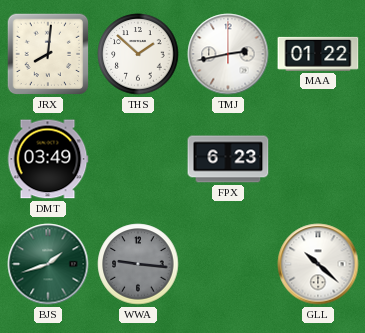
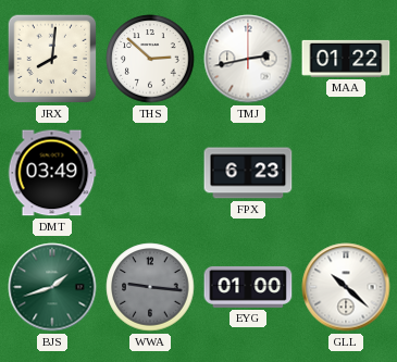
THS: 1:52 -> 2:52 (150, 59)
EYG: none -> 01:00 (248, 287)
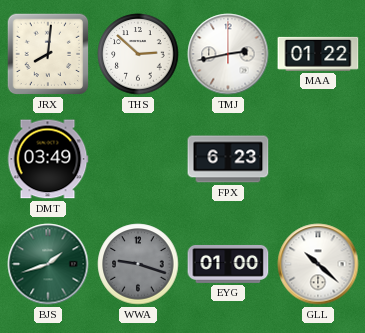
WWA: 9:16 -> 9:18 (138, 264)
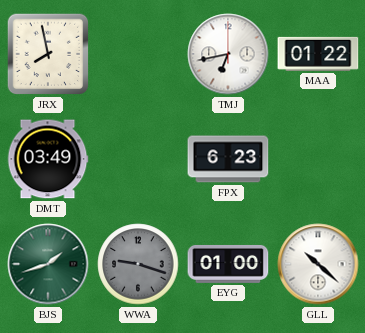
JRX: 8:01 -> 7:58 (48, 54)
THS: 2:52 -> none (138, 54)
TMJ: 2:43 -> 6:43 (228, 54)
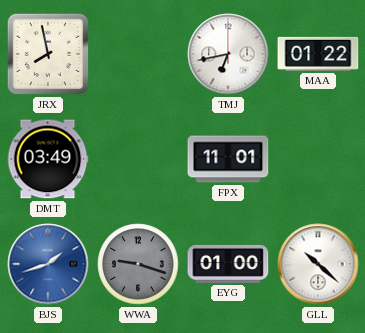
FPX: 6:23 -> 11:01 (228, 159)
BJS dial: green -> blue (48, 264)
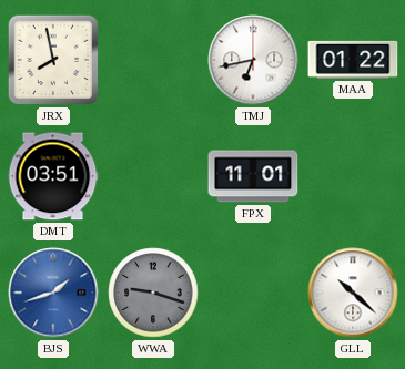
DMT: 03:49 -> 03:51 (53, 176)
EYG: 01:00 -> none (228, 264)
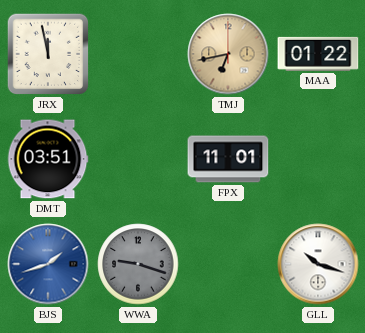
JRX: 7:58 -> 11:58 (48, 54)
TMJ dial: white -> champagne (228, 54)
GLL: 10:22 -> 10:18 (318, 264)
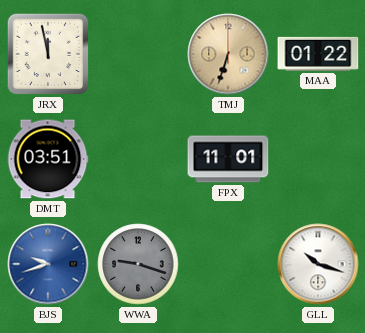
TMJ: 6:43 -> 6:33 (228, 54)
BJS: 1:42 -> 9:42 (48, 264)
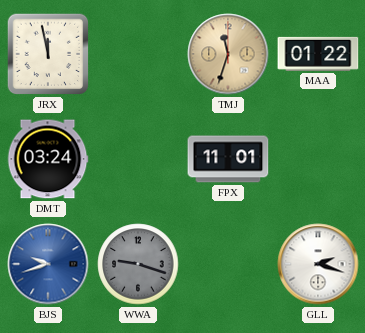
TMJ: 6:33 -> 11:33 (228, 54)
DMT: 03:51 -> 03:24 (48, 159)
GLL: 10:18 -> 2:18 (318, 264)
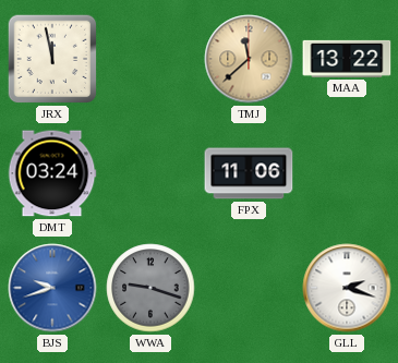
TMJ: 11:33 -> 11:38 (249, 59)
MAA: 01:22 -> 13:22 (347, 59)
FPX: 11:01 -> 11:06 (249, 173)
